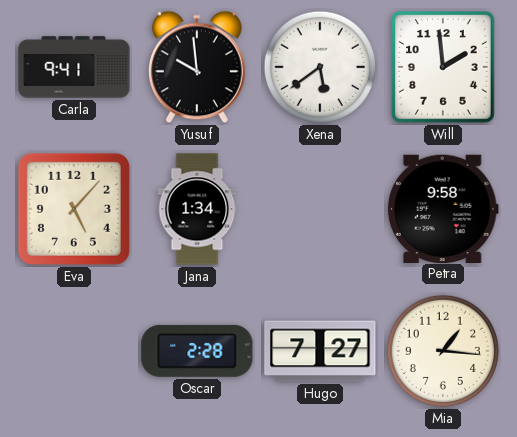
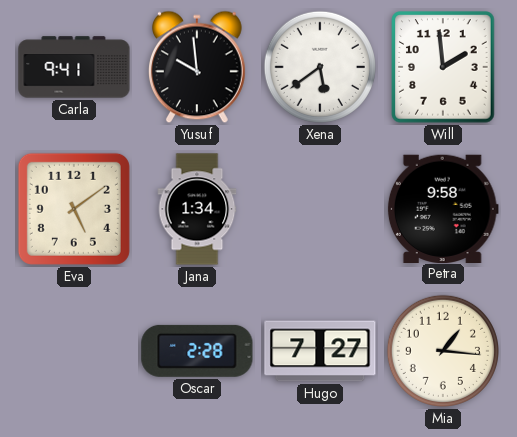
Eva: 5:07 -> 5:09 (74, 209)
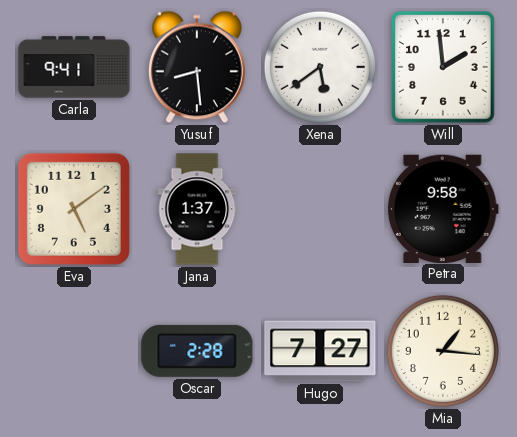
Yusuf: 9:59 -> 8:29 (197, 67)
Jana: 1:34 -> 1:37 (197, 209)
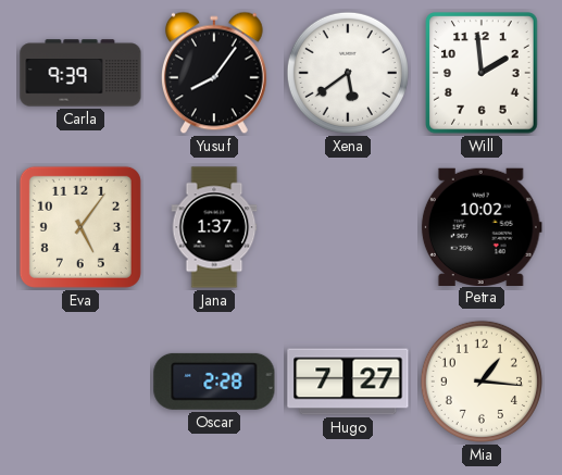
Carla: 9:41 -> 9:39 (80, 73)
Yusuf: 8:29 -> 8:06 (214, 73)
Eva: 5:09 -> 5:06 (80, 227)
Petra: 9:58 -> 10:02 (482, 226)
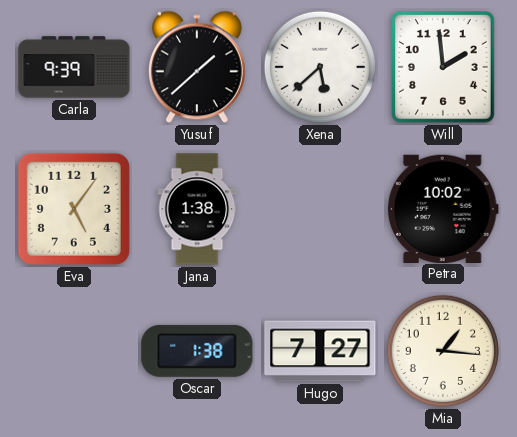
Yusuf: 8:06 -> 1:38 (197, 67)
Xena: 5:39 -> 5:38 (320, 67)
Jana: 1:37 -> 1:38 (197, 209)
Oscar: 2:28 -> 1:38 (197, 351)
